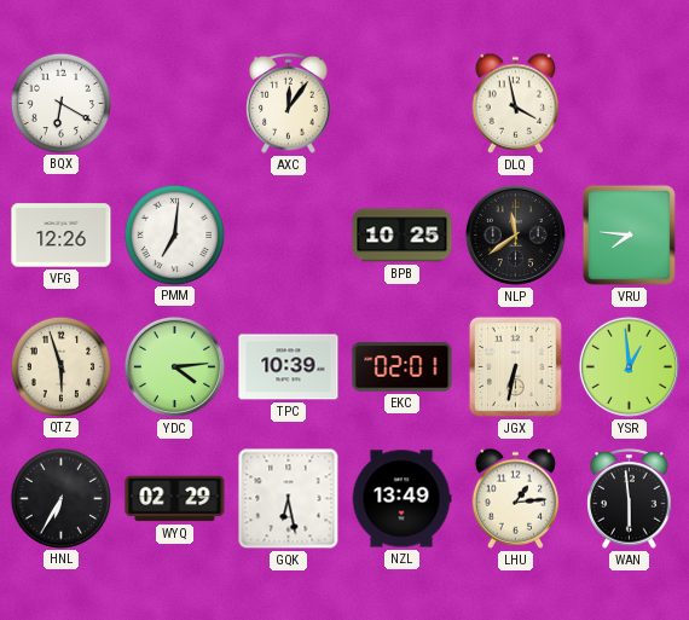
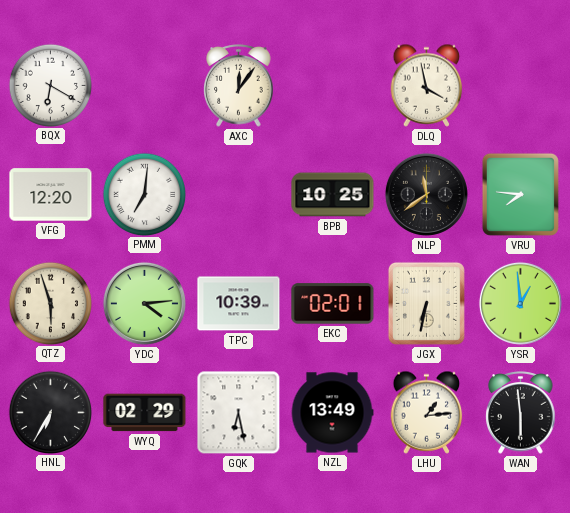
VFG: 12:26 -> 12:20 (51, 195)
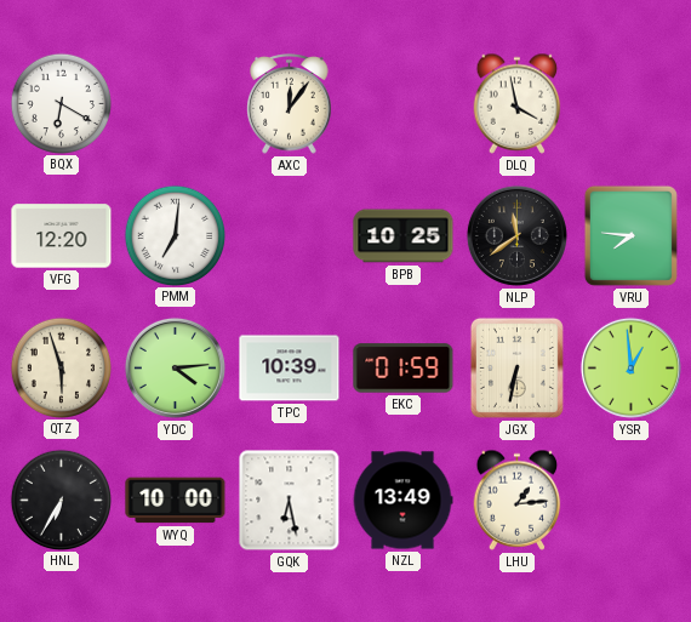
EKC: 02:01 -> 01:59 (404, 369)
WYQ: 02:29 -> 10:00 (176, 501)
WAN: 5:59 -> none (521, 413)
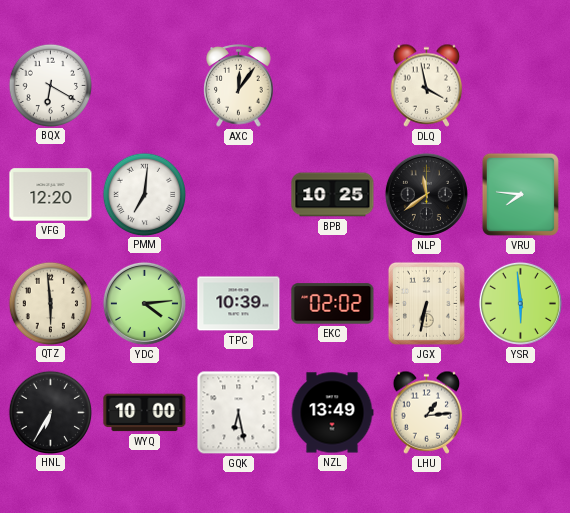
QTZ: 5:57 -> 5:59 (50, 303)
EKC: 01:59 -> 02:02 (333, 304)
YSR: 12:59 -> 5:59 (520, 303)
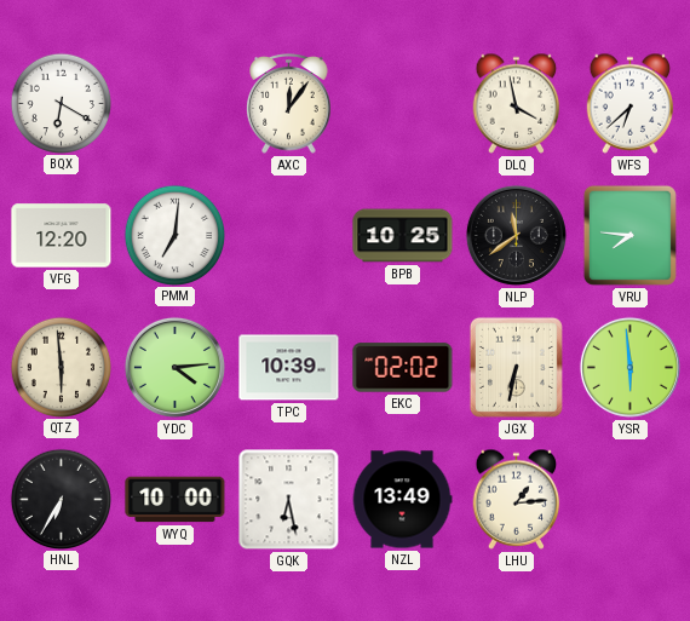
WFS: none -> 6:38 (631, 103)
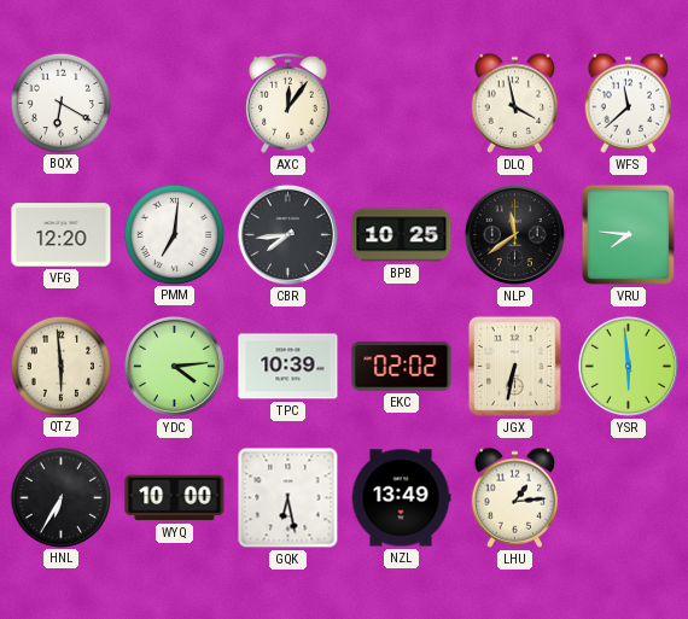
WFS: 6:38 -> 11:38 (629, 103)
CBR: none -> 7:44 (287, 234)
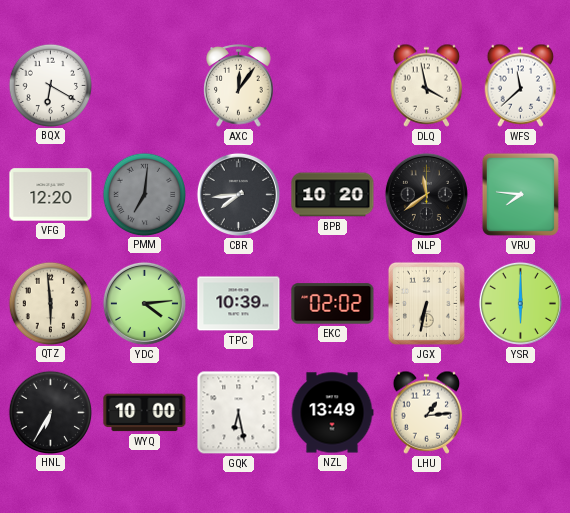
PMM dial: white -> grey (144, 194)
BPB: 10:25 -> 10:20 (333, 195)
YSR: 5:59 -> 6:00 (520, 303)
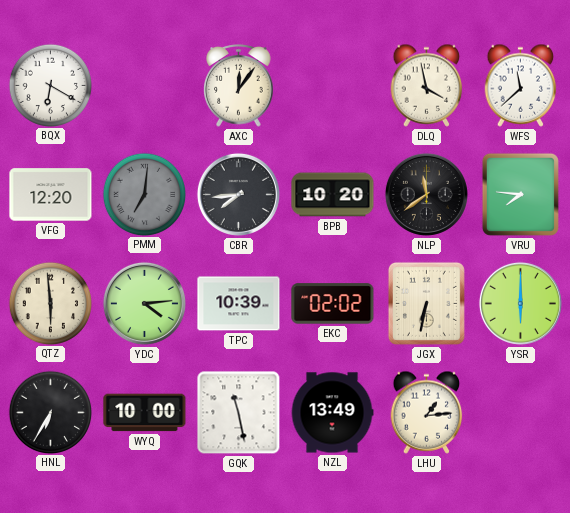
GQK: 6:28 -> 11:28 (239, 413)
